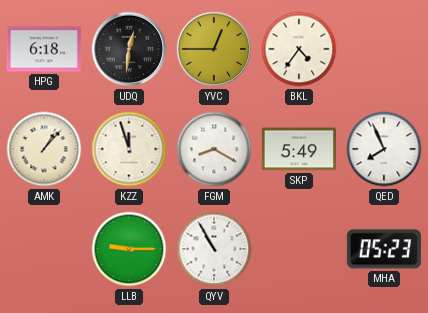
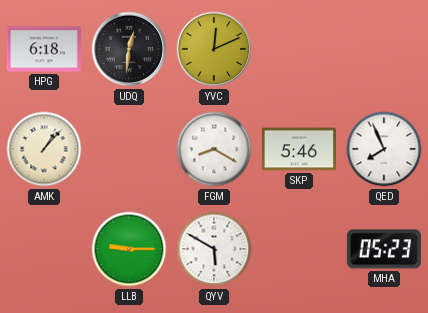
YVC: 12:45 -> 12:11 (214, 49)
BKL: 4:36 -> none (299, 49)
KZZ: 11:57 -> none (129, 149)
SKP: 5:49 -> 5:46 (299, 149)
QYV: 10:55 -> 5:50 (214, 249)
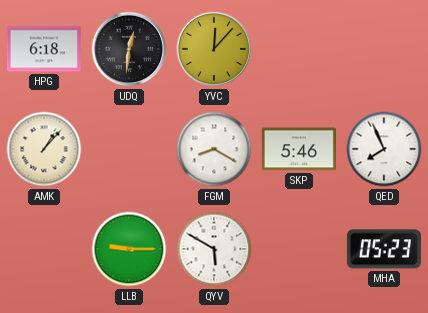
YVC: 12:11 -> 12:07 (214, 49)
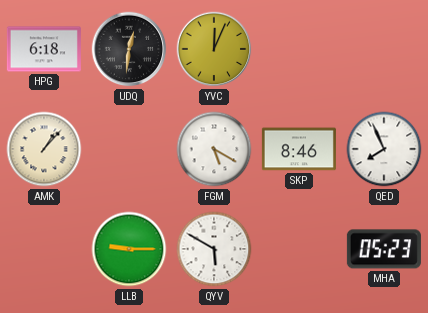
YVC: 12:07 -> 12:04 (214, 49)
FGM: 8:20 -> 5:20 (214, 149)
SKP: 5:46 -> 8:46 (299, 149)
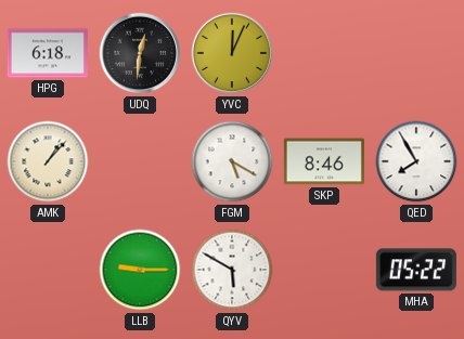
QED: 7:56 -> 7:55 (416, 161)
MHA: 05:23 -> 05:22 (416, 270)
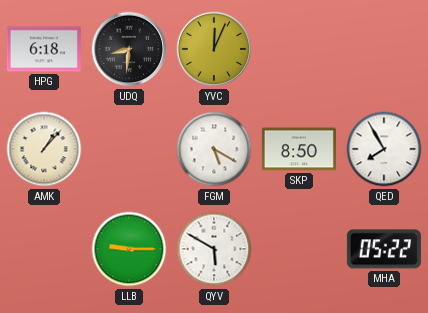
UDQ: 12:31 -> 8:31 (129, 49)
SKP: 8:46 -> 8:50 (299, 149)
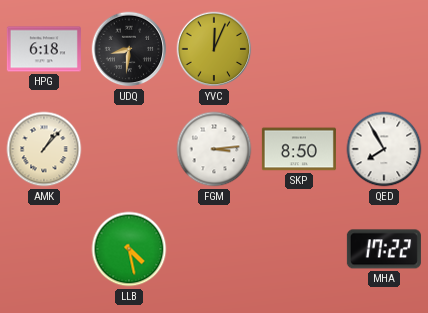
FGM: 5:20 -> 3:14 (214, 149)
LLB: 9:15 -> 4:28 (129, 249)
QYV: 5:50 -> none (214, 249)
MHA: 05:22 -> 17:22 (384, 249)
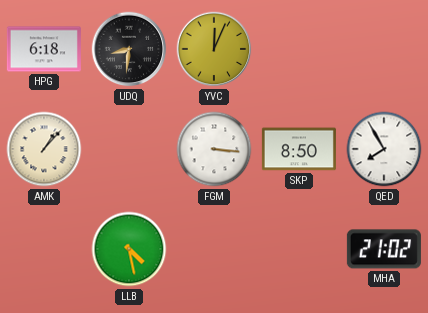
FGM: 3:14 -> 3:16 (214, 149)
MHA: 17:22 -> 21:02 (384, 249)
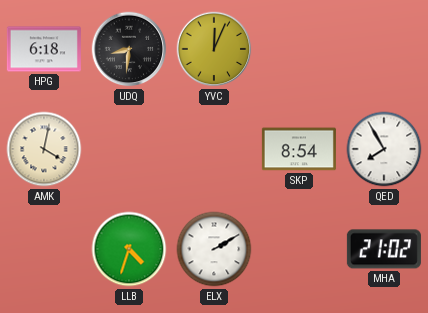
AMK: 1:07 -> 4:02 (44, 149)
FGM: 3:16 -> none (214, 149)
SKP: 8:50 -> 8:54 (299, 149)
LLB: 4:28 -> 4:33 (129, 249)
ELX: none -> 2:10 (214, 249)
